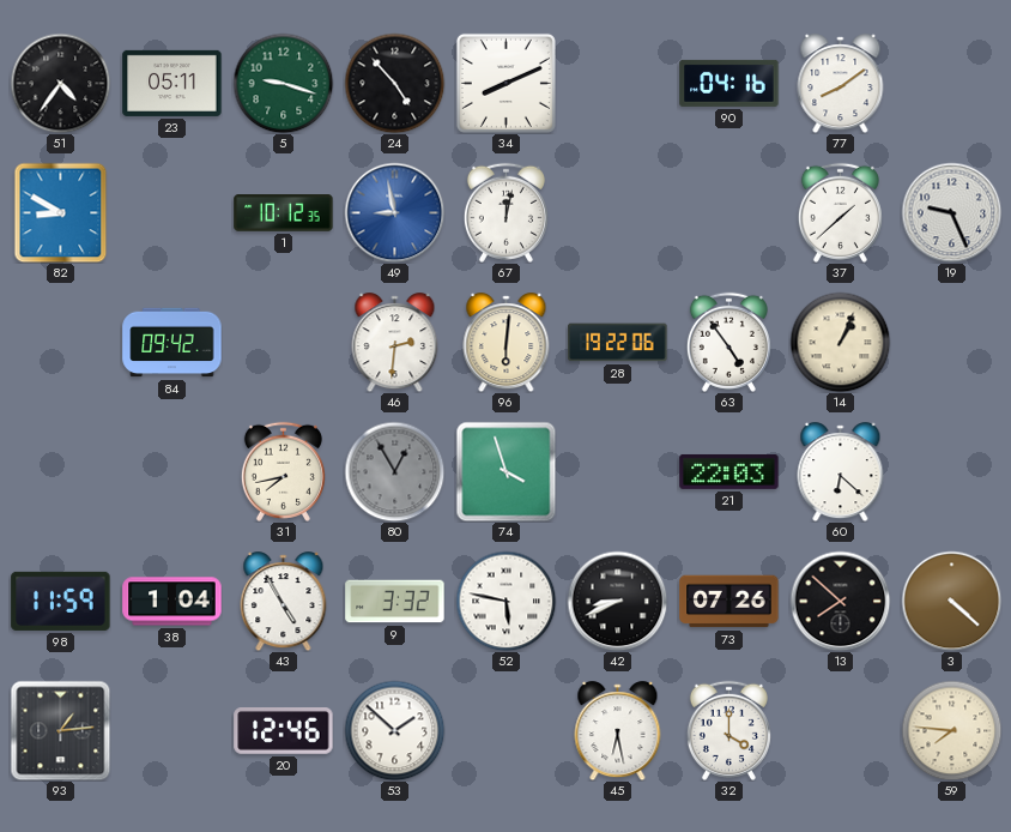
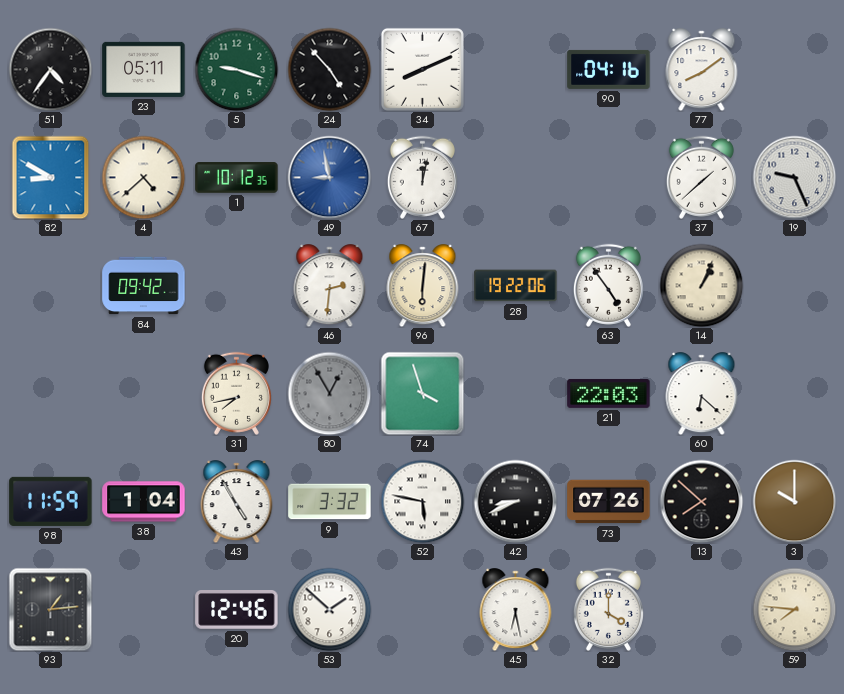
4: none -> 4:38 (143, 177)
3: 4:22 -> 10:00 (794, 501)
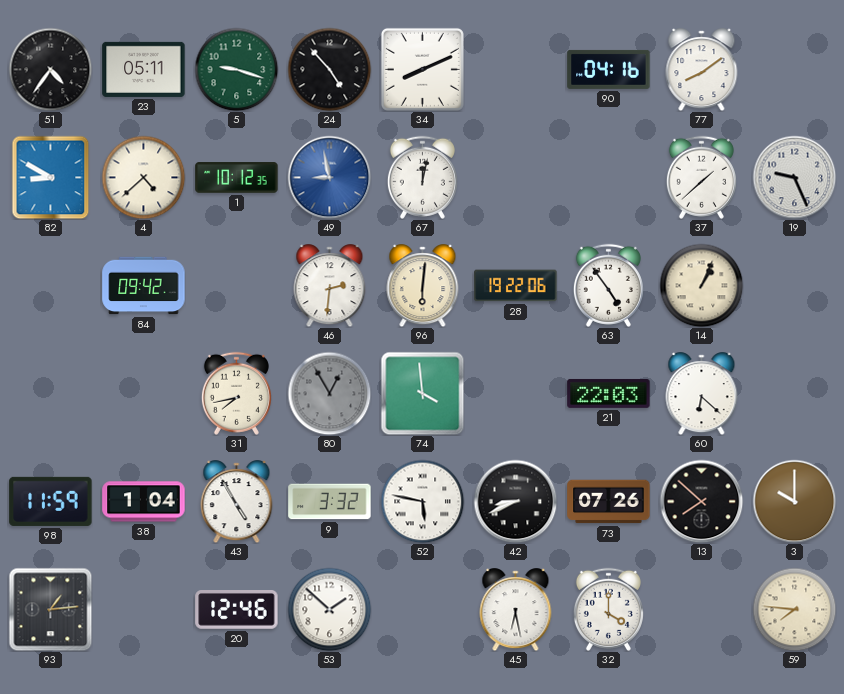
74: 3:57 -> 3:59 (422, 393)
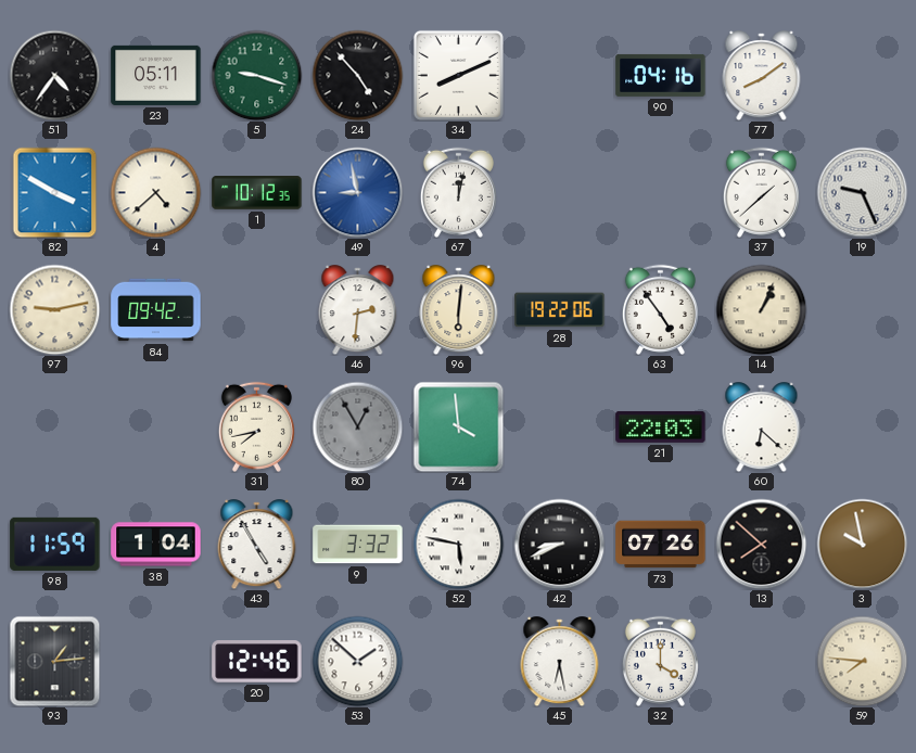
82: 8:50 -> 3:50 (55, 192)
97: none -> 9:13 (54, 309)
3: 10:00 -> 9:58 (862, 544)
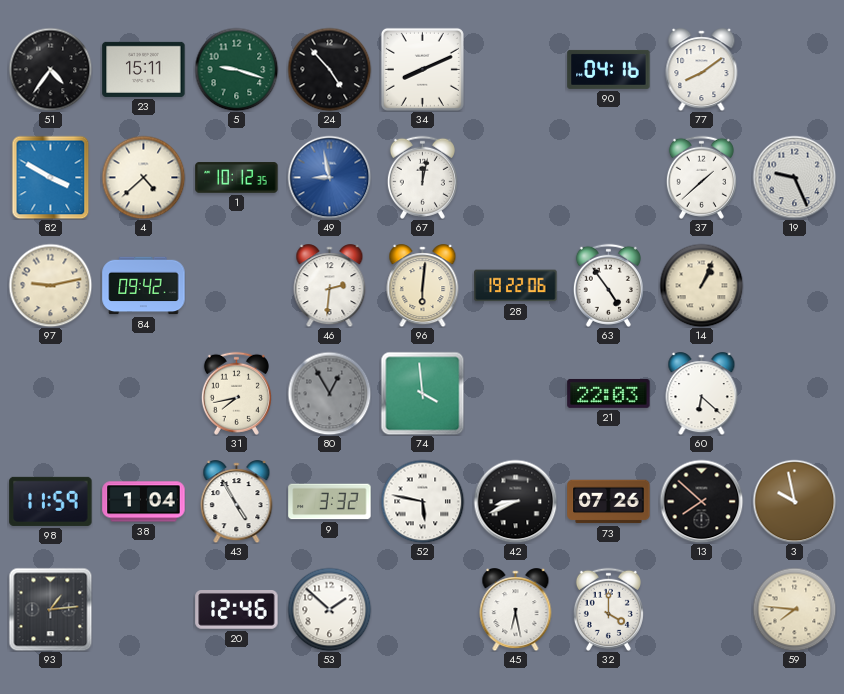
23: 05:11 -> 15:11 (144, 69)
